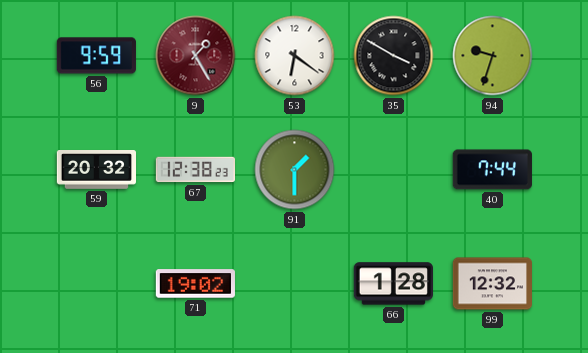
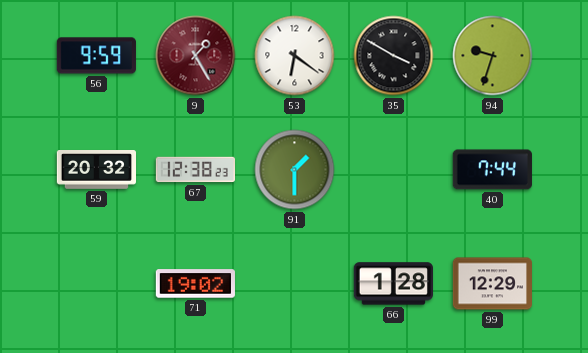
99: 12:32 -> 12:29 (492, 284)
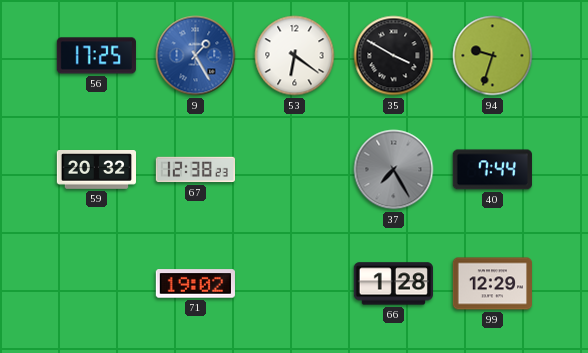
56: 9:59 -> 17:25 (96, 56)
9 dial: burgundy -> blue (196, 56)
91: 1:30 -> none (295, 170)
37: none -> 7:25 (394, 170)
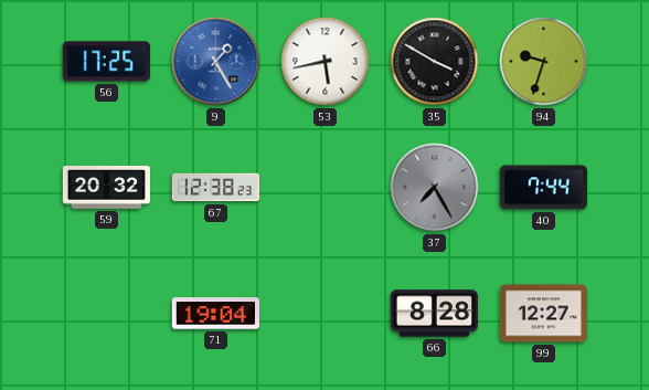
53: 6:21 -> 5:43 (326, 62)
71: 19:02 -> 19:04 (215, 314)
66: 1:28 -> 8:28 (434, 314)
99: 12:29 -> 12:27 (543, 314)
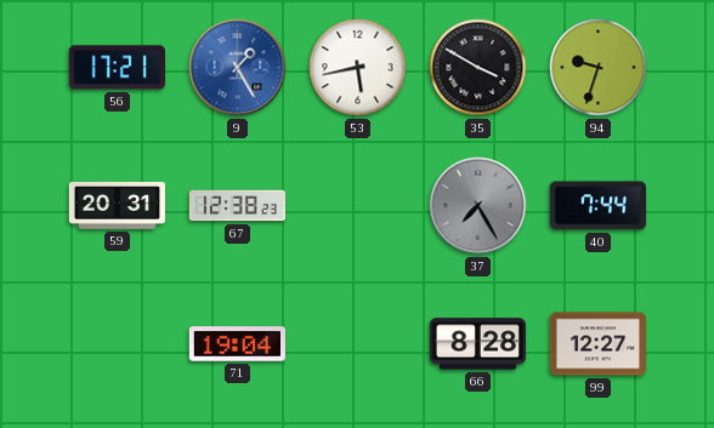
56: 17:25 -> 17:21 (117, 68)
59: 20:32 -> 20:31 (117, 206)
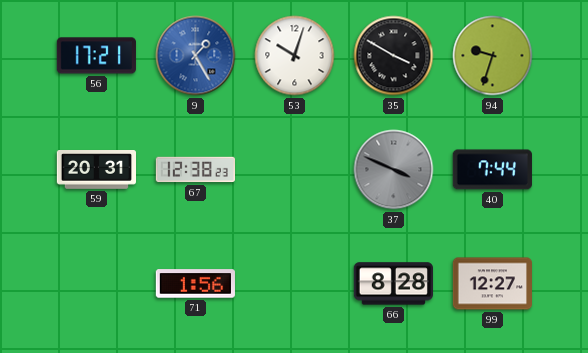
53: 5:43 -> 10:03 (295, 56)
37: 7:25 -> 3:49 (394, 170)
71: 19:04 -> 1:56 (195, 284)
